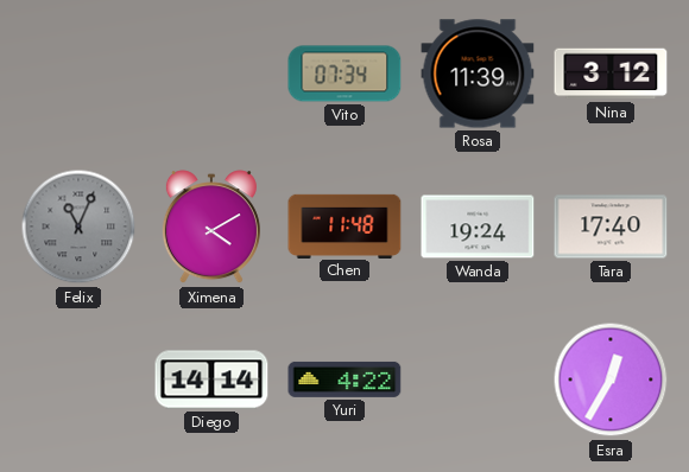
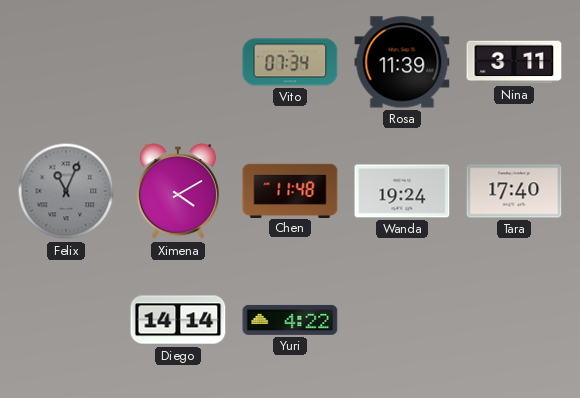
Nina: 3:12 -> 3:11 (514, 62)
Esra: 12:35 -> none (611, 379)
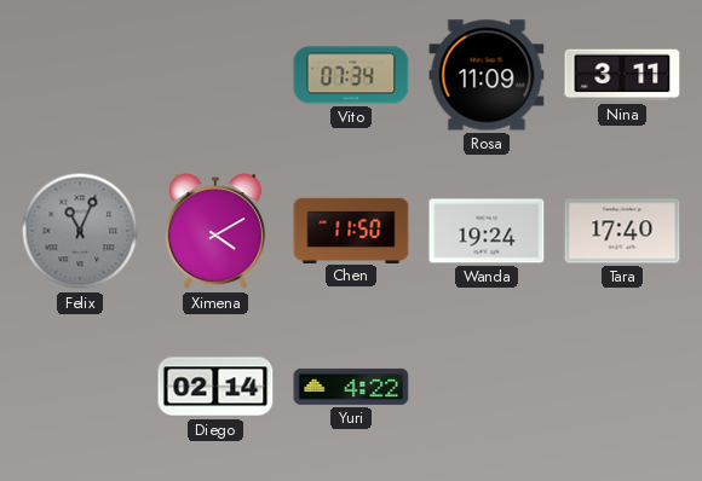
Rosa: 11:39 -> 11:09 (487, 75)
Chen: 11:48 -> 11:50 (351, 230)
Diego: 14:14 -> 02:14 (215, 387)
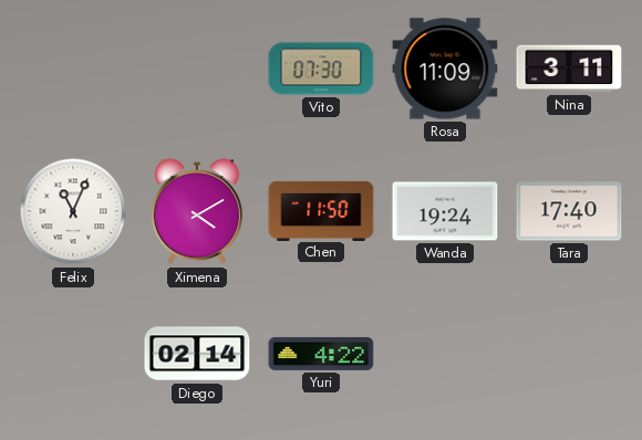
Vito: 07:34 -> 07:30 (321, 69)
Felix dial: grey -> white (73, 211)
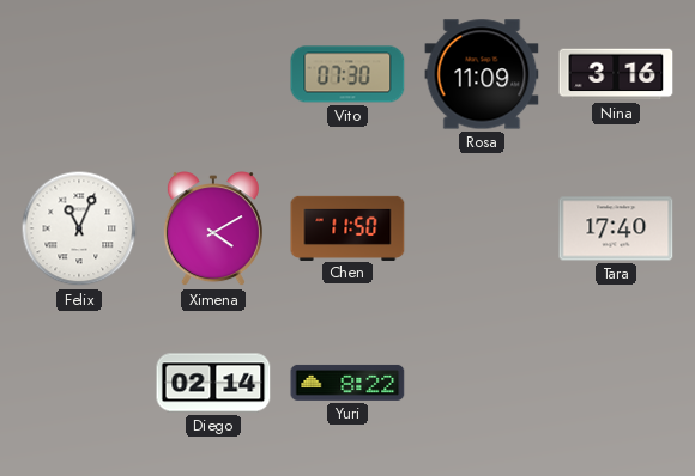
Nina: 3:11 -> 3:16 (616, 74)
Wanda: 19:24 -> none (445, 211)
Yuri: 4:22 -> 8:22 (347, 383)
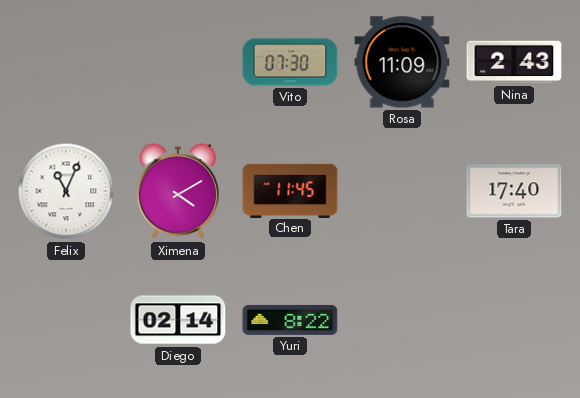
Nina: 3:16 -> 2:43 (514, 62)
Chen: 11:50 -> 11:45 (290, 190)
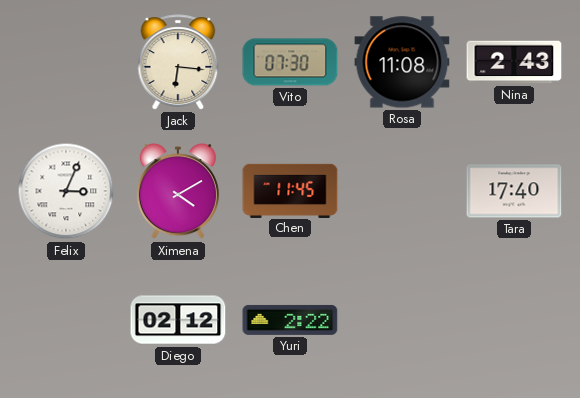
Jack: none -> 6:16 (178, 62)
Rosa: 11:09 -> 11:08 (402, 62)
Felix: 11:04 -> 3:04 (66, 191)
Diego: 02:14 -> 02:12 (178, 320)
Yuri: 8:22 -> 2:22 (290, 320)
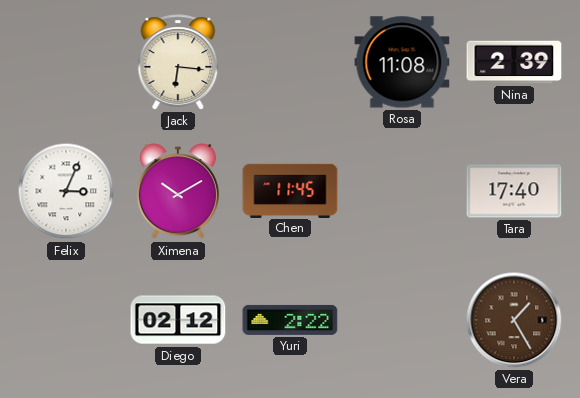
Vito: 07:30 -> none (290, 62)
Nina: 2:43 -> 2:39 (514, 62)
Ximena: 4:10 -> 10:10 (178, 192)
Vera: none -> 1:25 (514, 320)
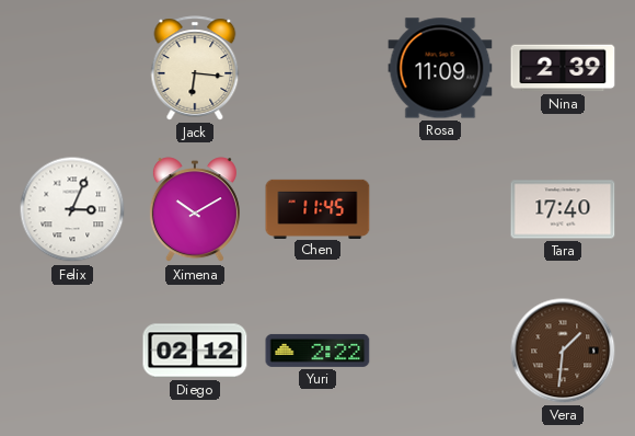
Rosa: 11:08 -> 11:09 (440, 68)
Vera: 1:25 -> 1:31 (563, 351)
